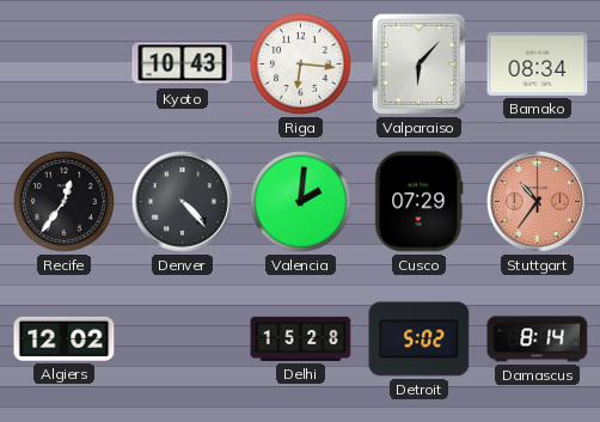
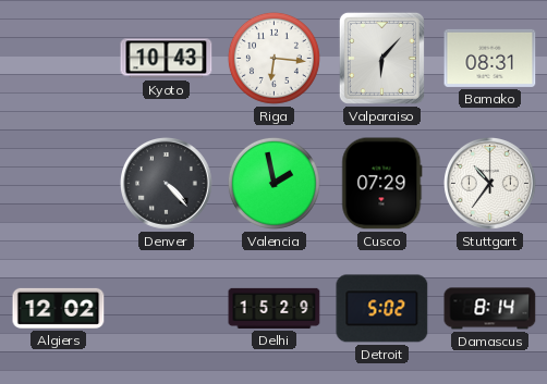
Bamako: 08:34 -> 08:31 (490, 58)
Recife: 12:36 -> none (63, 201)
Valencia: 2:01 -> 1:58 (273, 183)
Stuttgart dial: salmon -> white (490, 184)
Delhi: 15:28 -> 15:29 (275, 308)
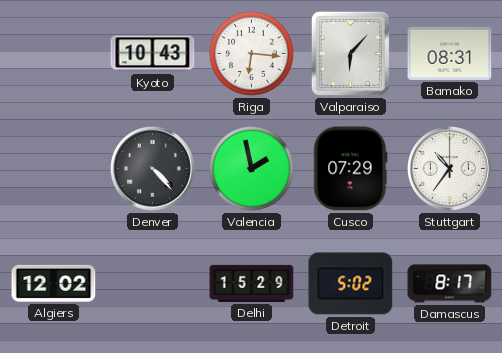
Damascus: 8:14 -> 8:17 (450, 284)
